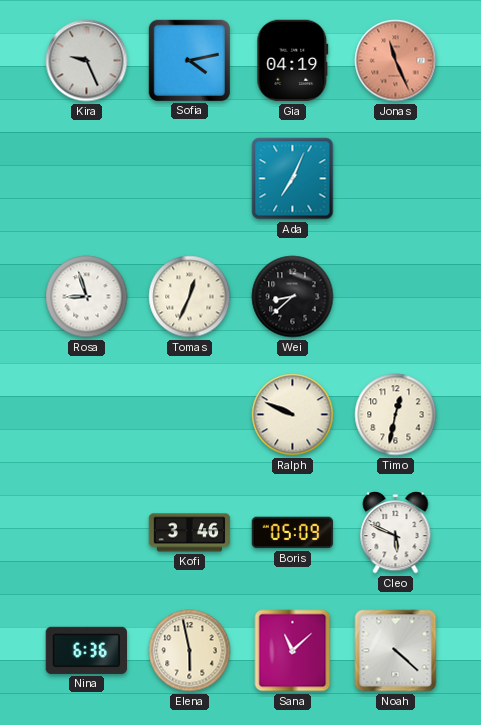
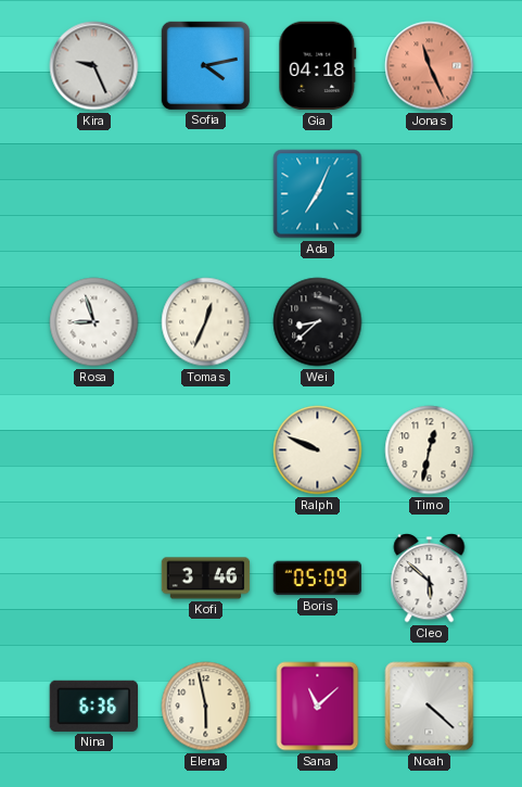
Gia: 04:19 -> 04:18 (318, 66)
Cleo: 5:49 -> 5:52 (430, 579)
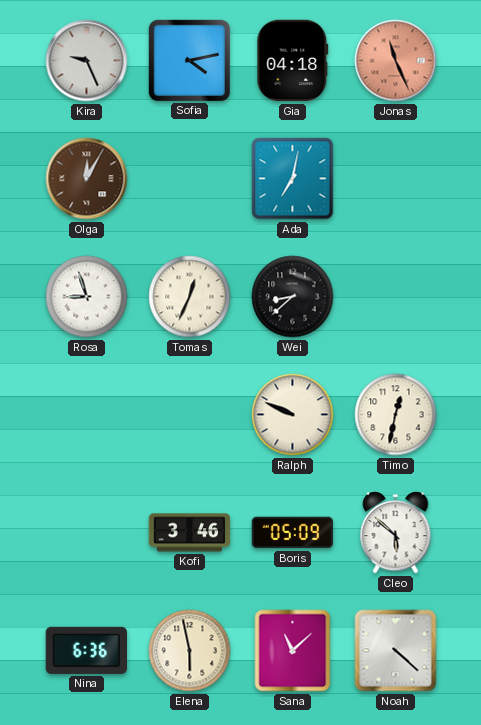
Olga: none -> 12:05 (87, 179)
Ada: 7:04 -> 7:02 (293, 179)
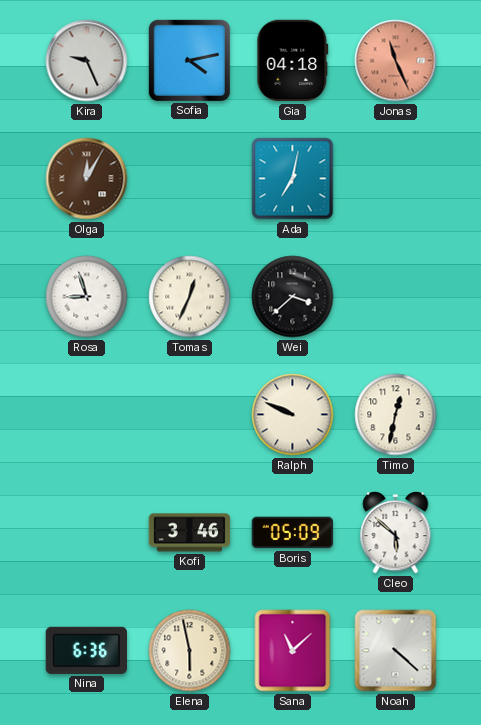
Wei: 8:38 -> 3:38 (293, 297)
